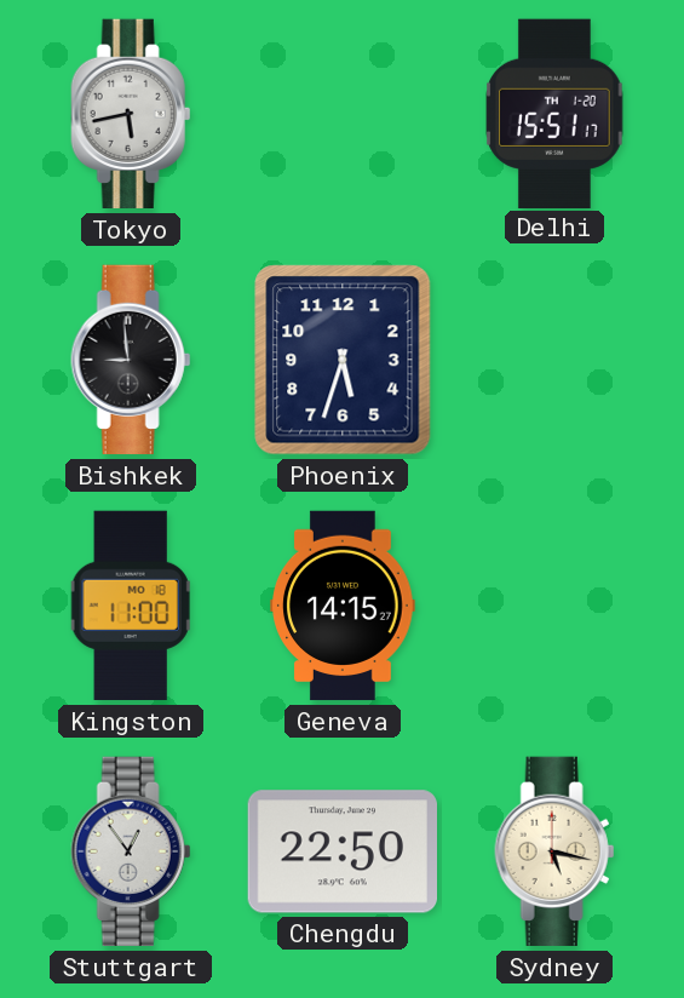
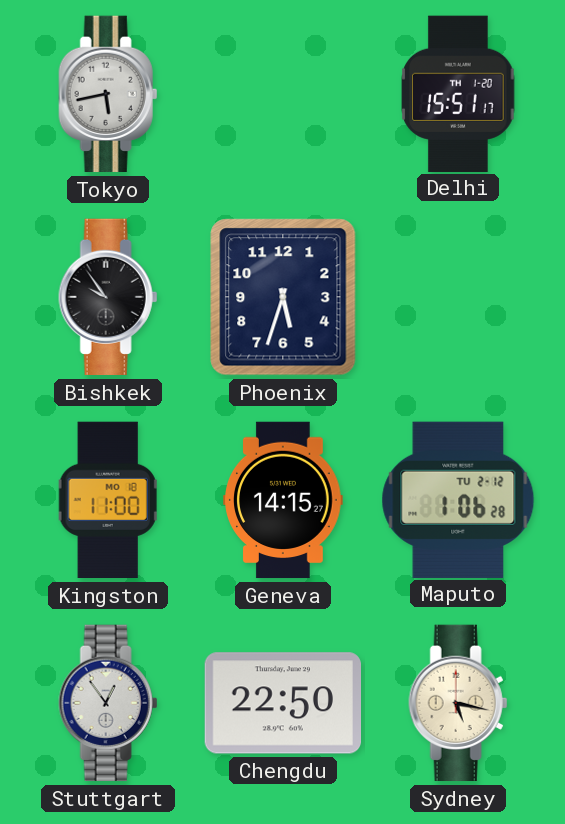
Bishkek: 8:59 -> 9:54 (108, 297)
Maputo: none -> 1:06 (458, 499)
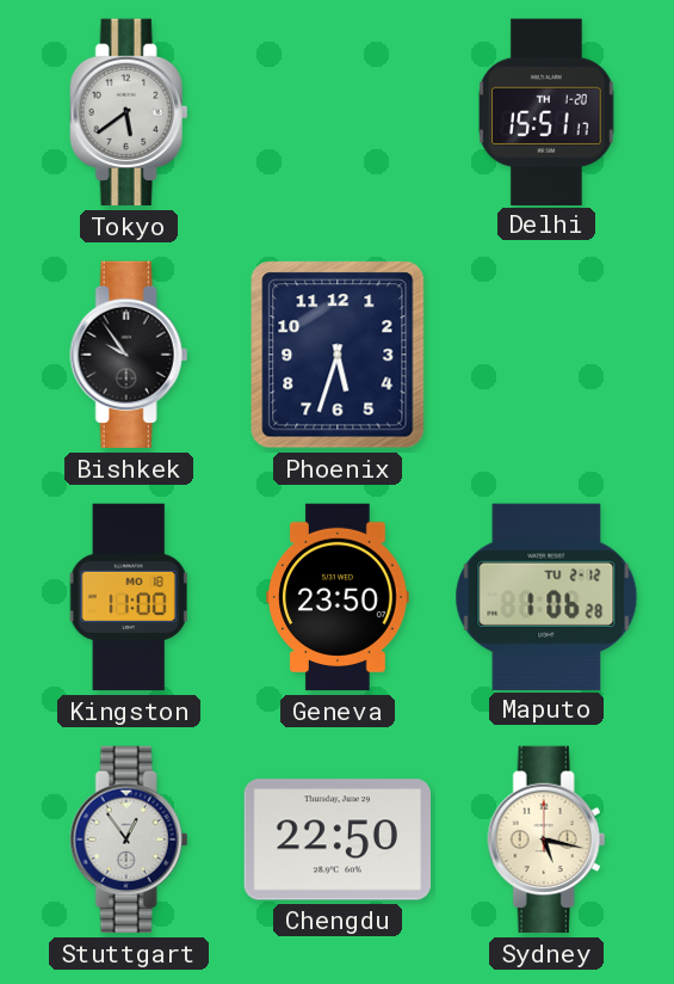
Tokyo: 5:43 -> 5:39 (129, 112)
Geneva: 14:15 -> 23:50 (338, 597)
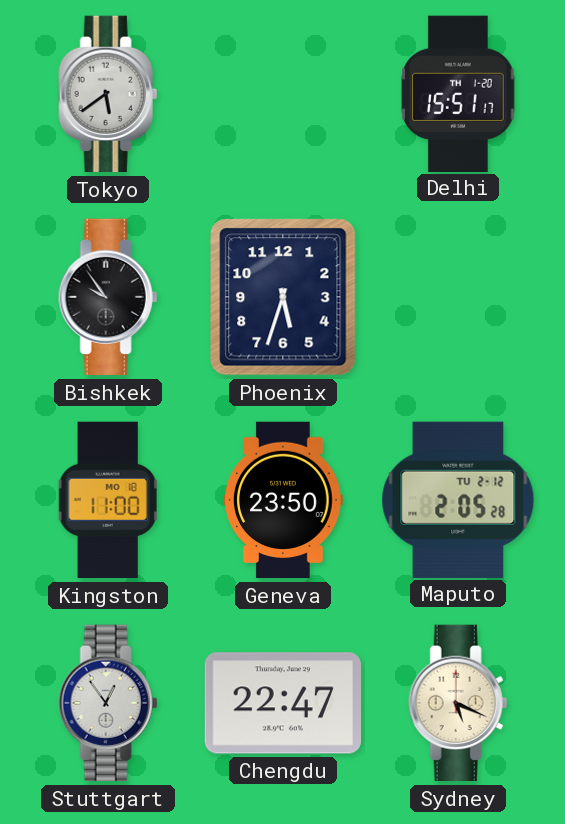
Maputo: 1:06 -> 2:05 (458, 499)
Chengdu: 22:50 -> 22:47 (282, 703)
Sydney: 5:17 -> 5:19 (458, 703)
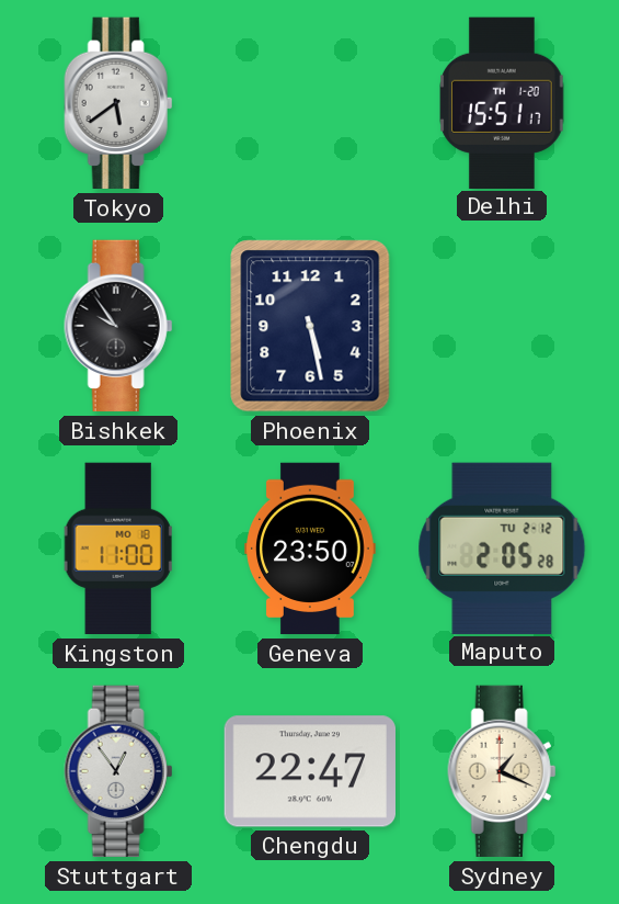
Phoenix: 5:33 -> 5:28 (310, 326)
Sydney: 5:19 -> 1:19 (502, 771)
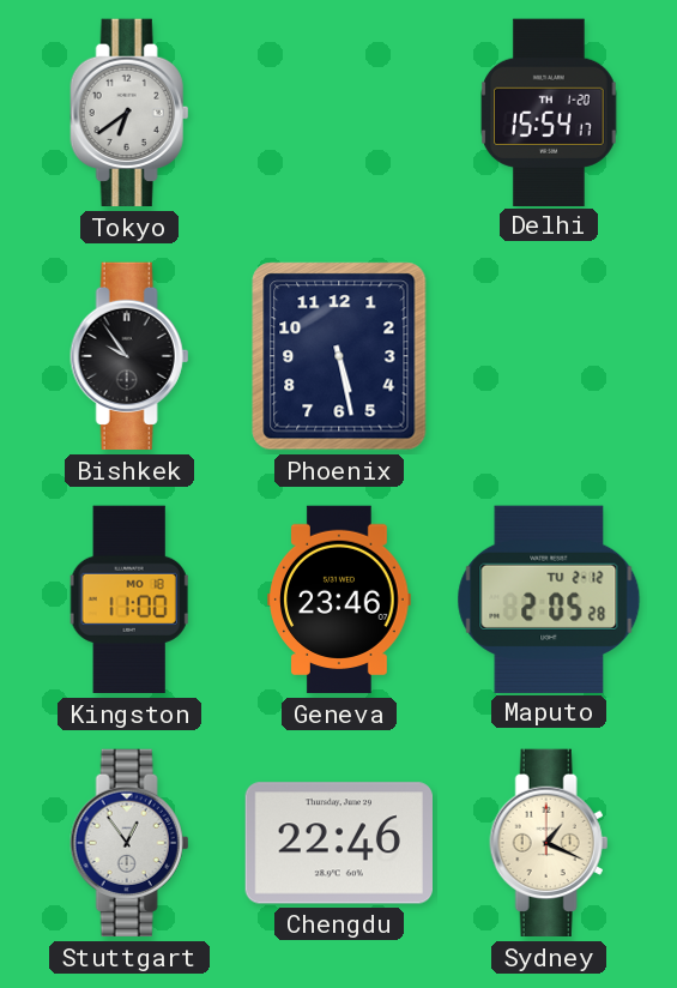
Tokyo: 5:39 -> 6:39 (129, 113)
Delhi: 15:51 -> 15:54 (549, 112)
Geneva: 23:50 -> 23:46 (339, 600)
Chengdu: 22:47 -> 22:46 (338, 843)
